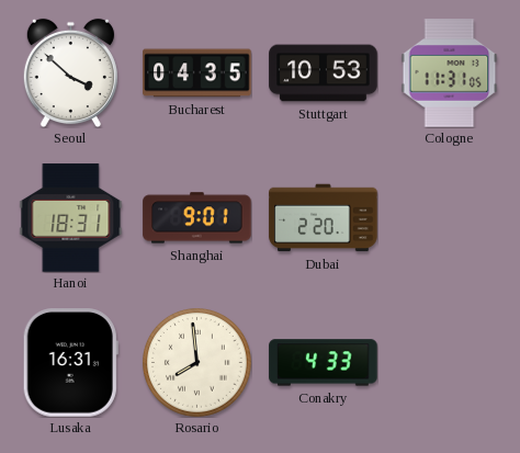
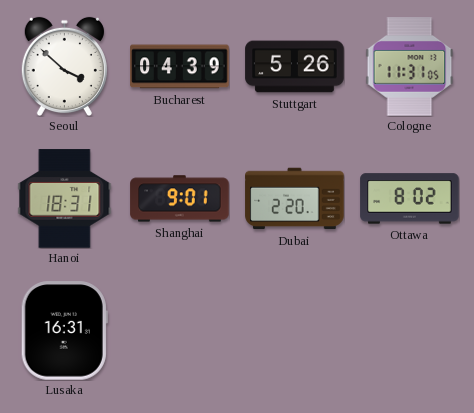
Bucharest: 04:35 -> 04:39 (180, 67)
Stuttgart: 10:53 -> 5:26 (295, 67)
Ottawa: none -> 8:02 (410, 199)
Rosario: 7:59 -> none (197, 363)
Conakry: 4:33 -> none (324, 363)
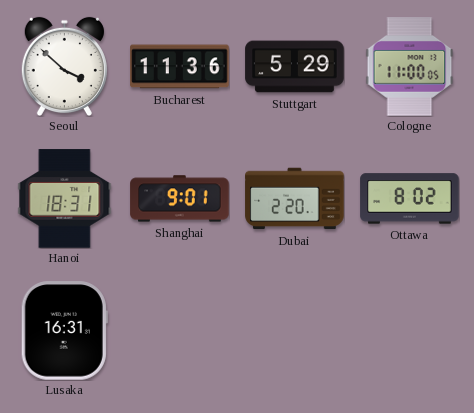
Bucharest: 04:39 -> 11:36 (180, 67)
Stuttgart: 5:26 -> 5:29 (295, 67)
Cologne: 11:31 -> 11:00 (410, 67)
